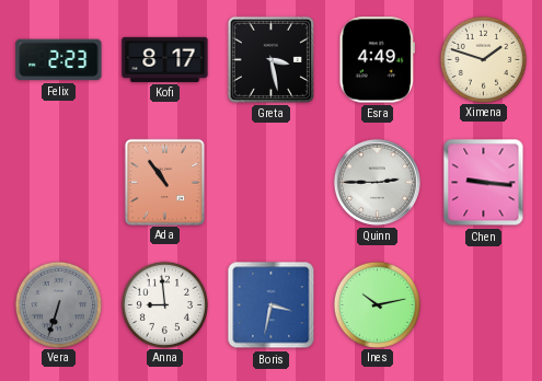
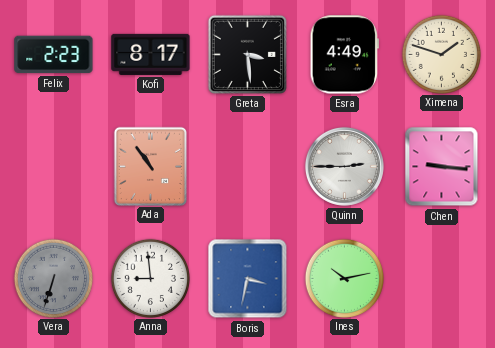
Greta: 3:28 -> 3:29 (247, 54)
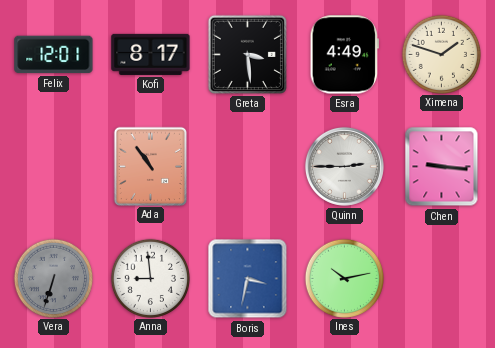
Felix: 2:23 -> 12:01 (54, 55)
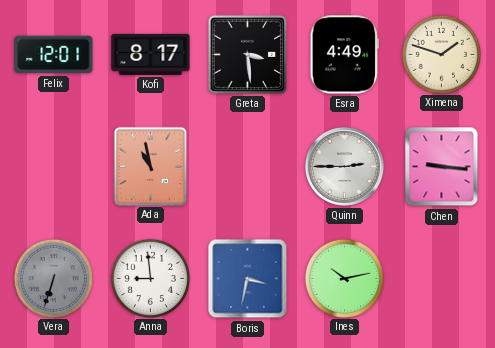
Ada: 10:54 -> 10:58 (150, 166)
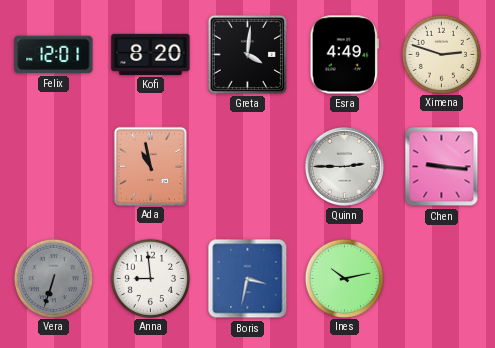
Kofi: 8:17 -> 8:20 (151, 54)
Greta: 3:29 -> 4:01 (247, 54)
Ximena: 1:48 -> 2:48 (441, 54)
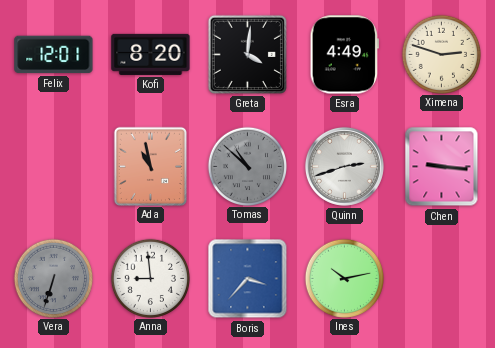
Tomas: none -> 10:52 (247, 166)
Quinn: 2:45 -> 2:42 (344, 166)
Boris: 3:32 -> 3:37 (248, 279)
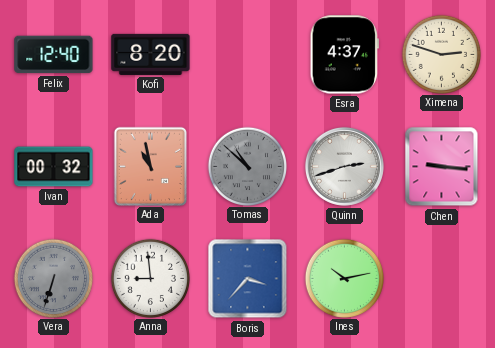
Felix: 12:01 -> 12:40 (54, 55)
Greta: 4:01 -> none (247, 54)
Esra: 4:49 -> 4:37 (344, 55)
Ivan: none -> 00:32 (54, 167)
